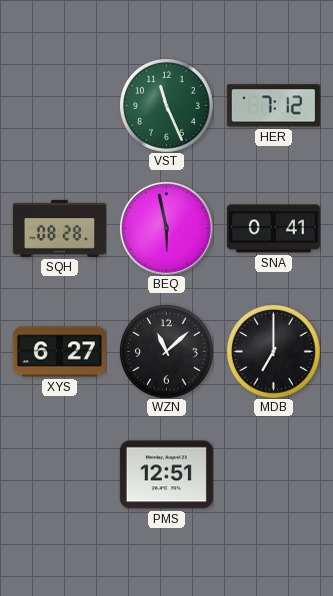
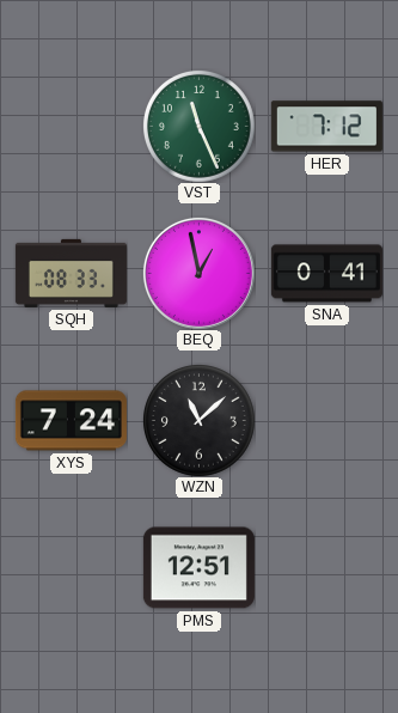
SQH: 08:28 -> 08:33 (71, 273)
BEQ: 5:58 -> 12:58 (198, 273)
XYS: 6:27 -> 7:24 (71, 421)
MDB: 7:00 -> none (273, 351)
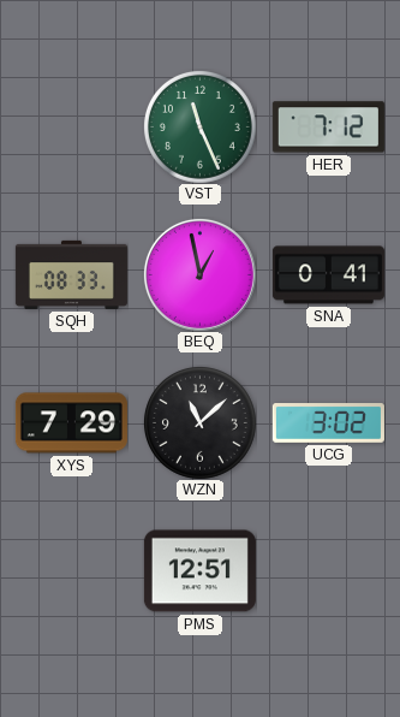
XYS: 7:24 -> 7:29 (71, 423)
UCG: none -> 3:02 (328, 423)
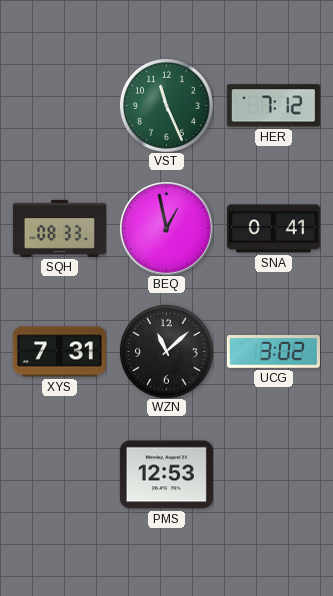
XYS: 7:29 -> 7:31 (59, 352)
PMS: 12:51 -> 12:53 (166, 475)
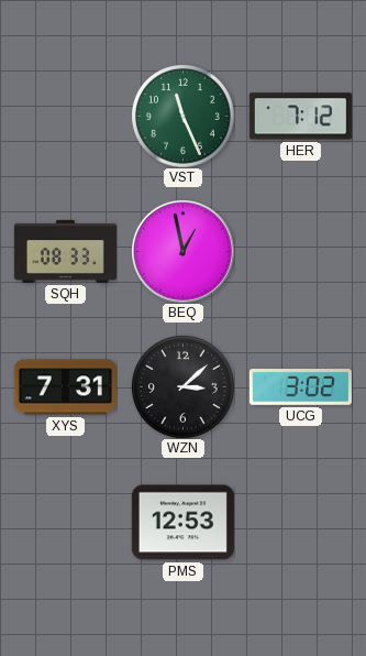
SNA: 0:41 -> none (273, 229)
WZN: 11:08 -> 3:08 (182, 386)
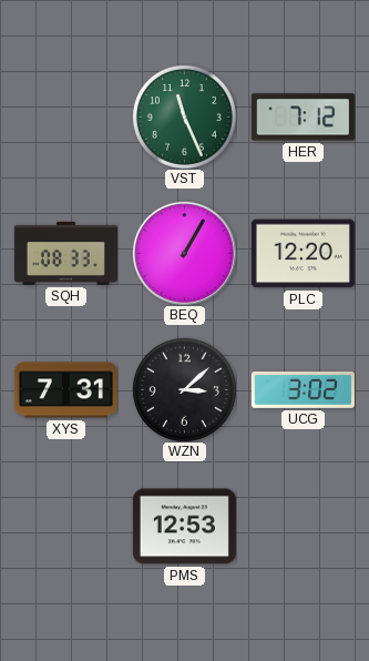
BEQ: 12:58 -> 1:05 (184, 253)
PLC: none -> 12:20 (303, 254)
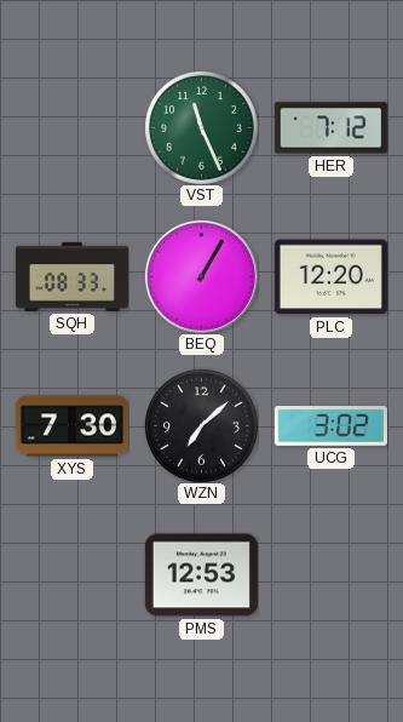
XYS: 7:31 -> 7:30 (71, 426)
WZN: 3:08 -> 7:08 (201, 425)
